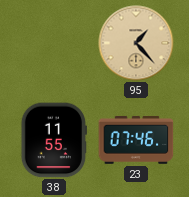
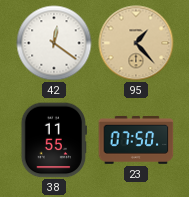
42: none -> 12:21 (54, 43)
23: 07:46 -> 07:50 (136, 140)
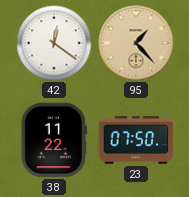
38: 11:55 -> 11:22 (54, 140)
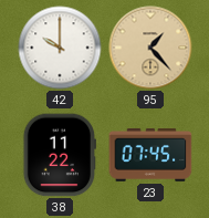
42: 12:21 -> 10:00 (60, 48)
23: 07:50 -> 07:45 (150, 155)
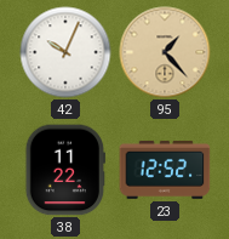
42: 10:00 -> 10:04 (65, 52)
23: 07:45 -> 12:52 (165, 170)
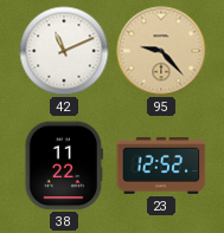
42: 10:04 -> 11:11 (64, 51)
95: 1:23 -> 9:23 (161, 51)
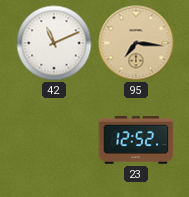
95: 9:23 -> 7:16 (136, 43)
38: 11:22 -> none (64, 166)
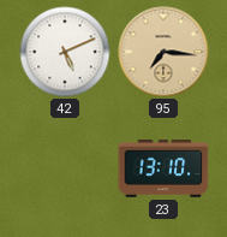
42: 11:11 -> 5:11 (65, 52)
23: 12:52 -> 13:10 (163, 168)
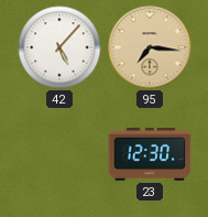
42: 5:11 -> 5:07 (59, 47)
23: 13:10 -> 12:30 (150, 154)
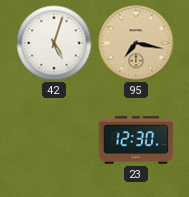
42: 5:07 -> 5:03 (54, 43)
95: 7:16 -> 7:17 (136, 43)
